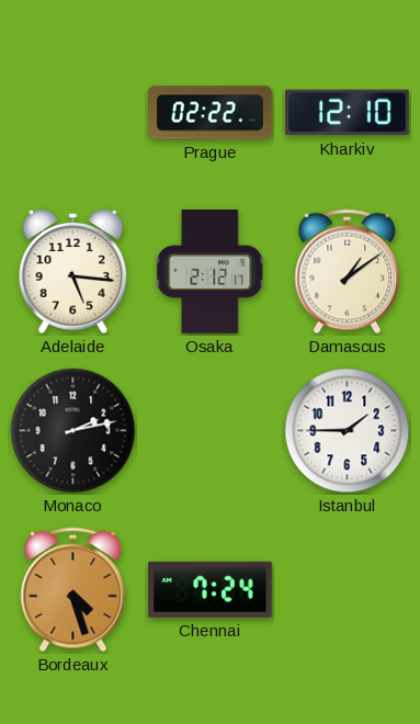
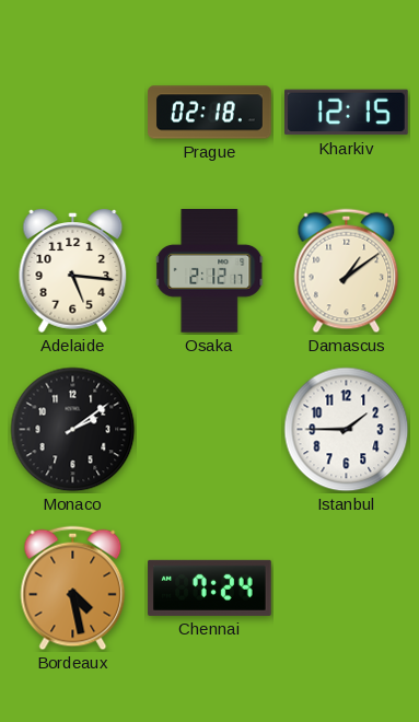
Prague: 02:22 -> 02:18 (210, 113)
Kharkiv: 12:10 -> 12:15 (347, 113)
Monaco: 2:13 -> 2:09 (73, 430)
Bordeaux: 4:27 -> 4:28 (73, 589)
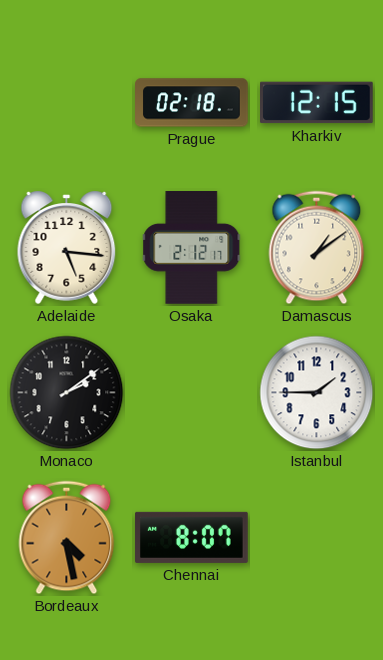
Chennai: 7:24 -> 8:07 (192, 537)
